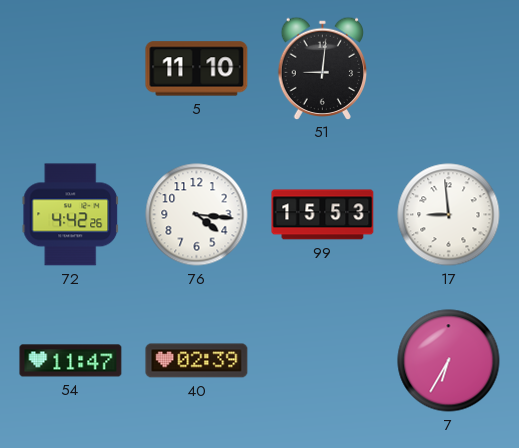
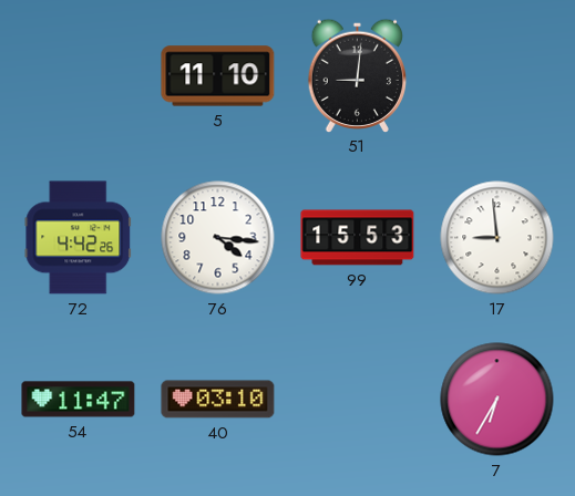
40: 02:39 -> 03:10 (218, 400)
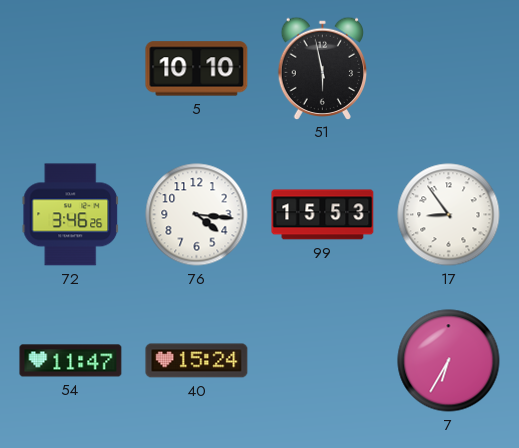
5: 11:10 -> 10:10 (197, 69)
51: 9:01 -> 5:58 (322, 68)
72: 4:42 -> 3:46 (71, 215)
17: 8:59 -> 8:54 (449, 215)
40: 03:10 -> 15:24 (197, 361)
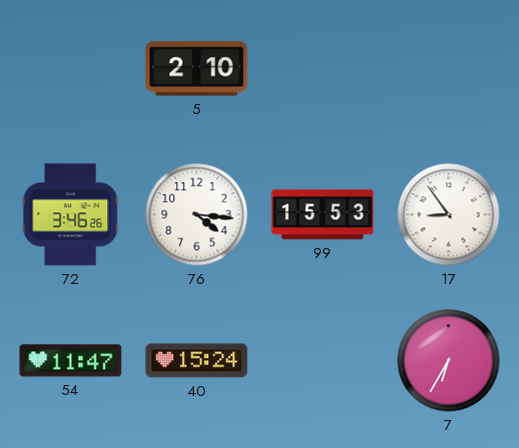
5: 10:10 -> 2:10 (197, 69)
51: 5:58 -> none (322, 68)
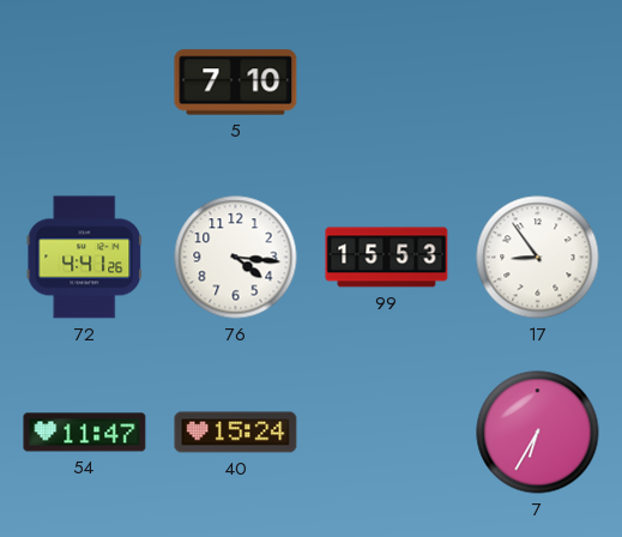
5: 2:10 -> 7:10 (236, 83)
72: 3:46 -> 4:41 (85, 258)
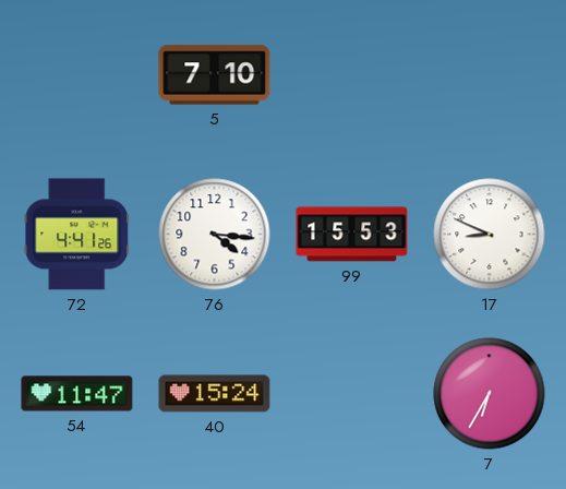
17: 8:54 -> 8:49 (490, 235)
